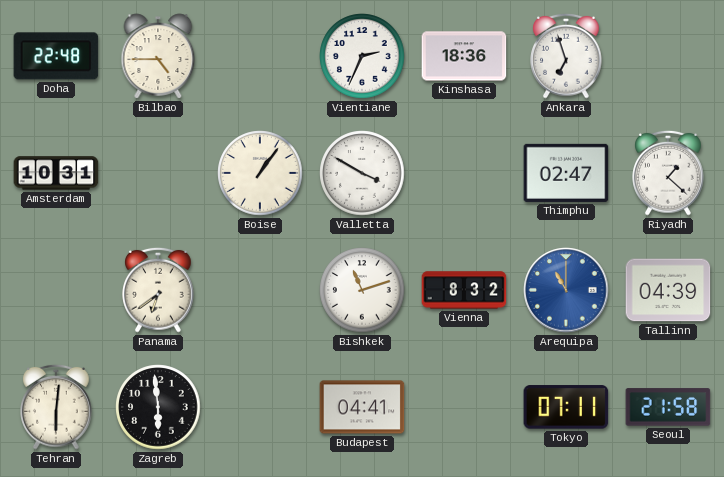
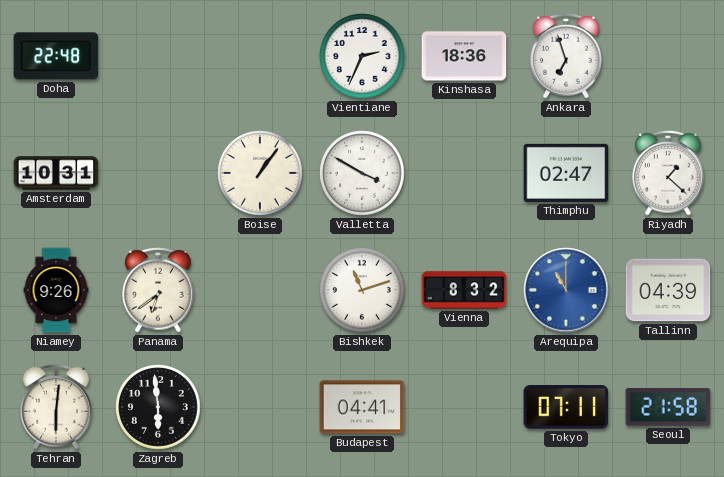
Bilbao: 4:45 -> none (158, 56)
Niamey: none -> 9:26 (56, 290)
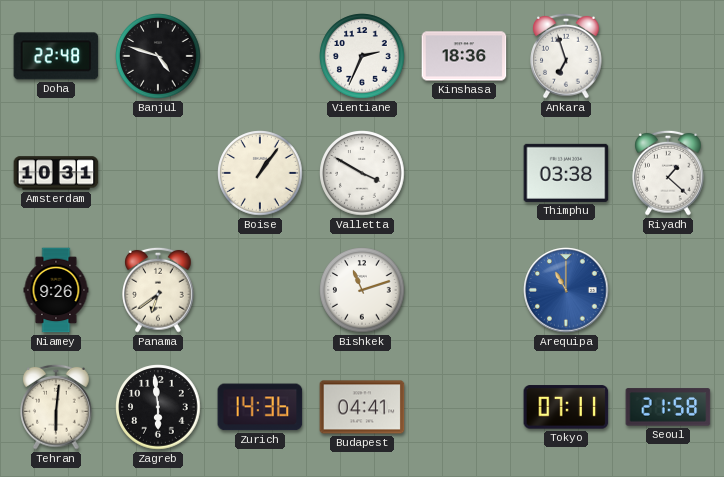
Banjul: none -> 4:48 (158, 56)
Thimphu: 02:47 -> 03:38 (566, 173)
Vienna: 8:32 -> none (464, 290)
Tallinn: 04:39 -> none (668, 290)
Zurich: none -> 14:36 (260, 407)
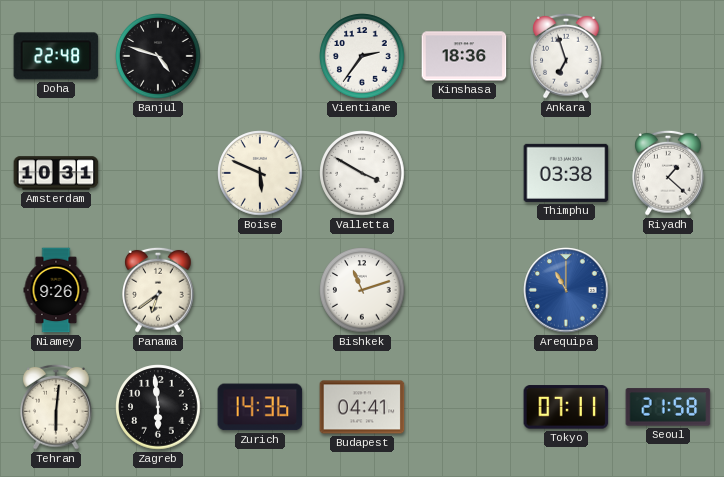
Vientiane: 2:34 -> 2:36 (362, 56)
Boise: 1:06 -> 5:49 (260, 173)
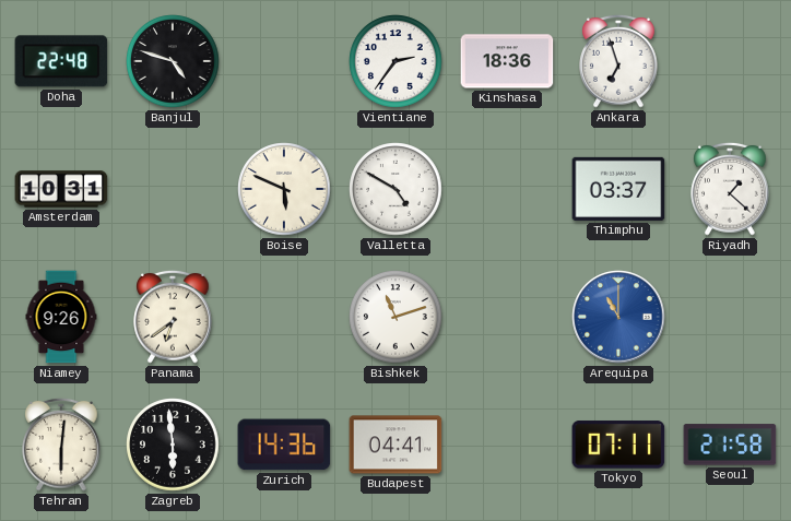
Valletta: 3:50 -> 4:50 (395, 189)
Thimphu: 03:38 -> 03:37 (618, 189)
